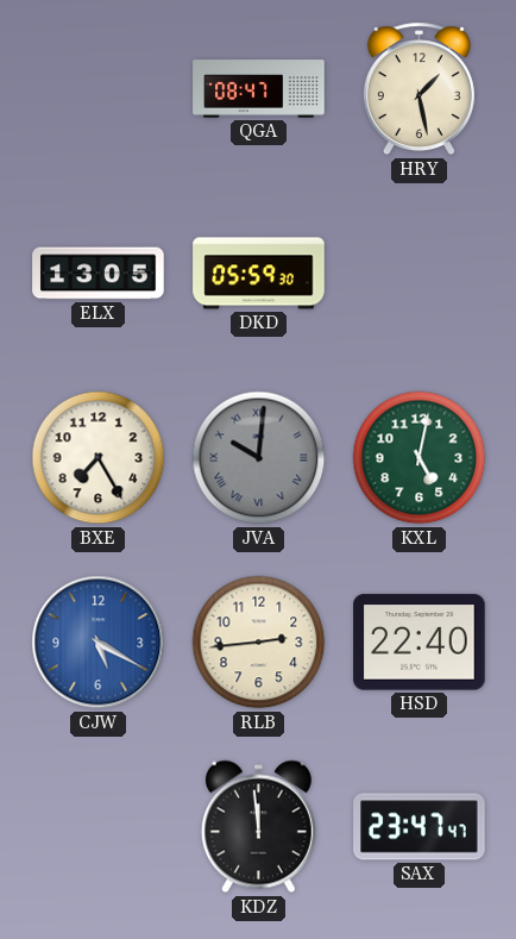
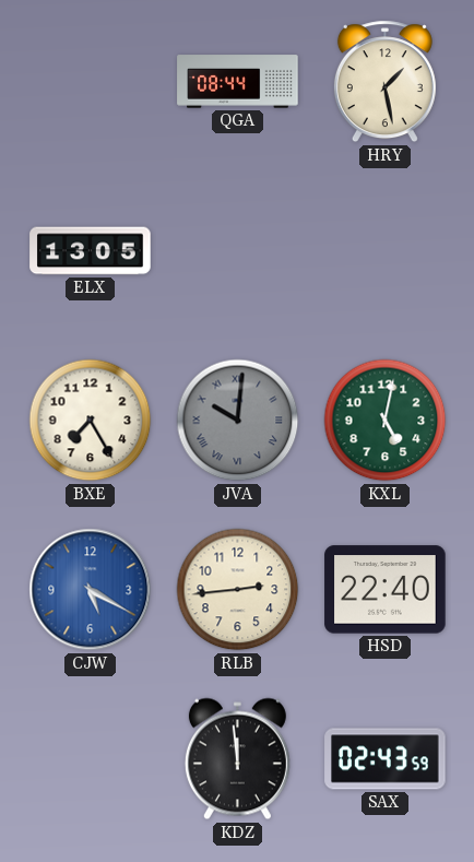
QGA: 08:47 -> 08:44 (238, 82)
DKD: 05:59 -> none (259, 274)
SAX: 23:47 -> 02:43 (386, 759)
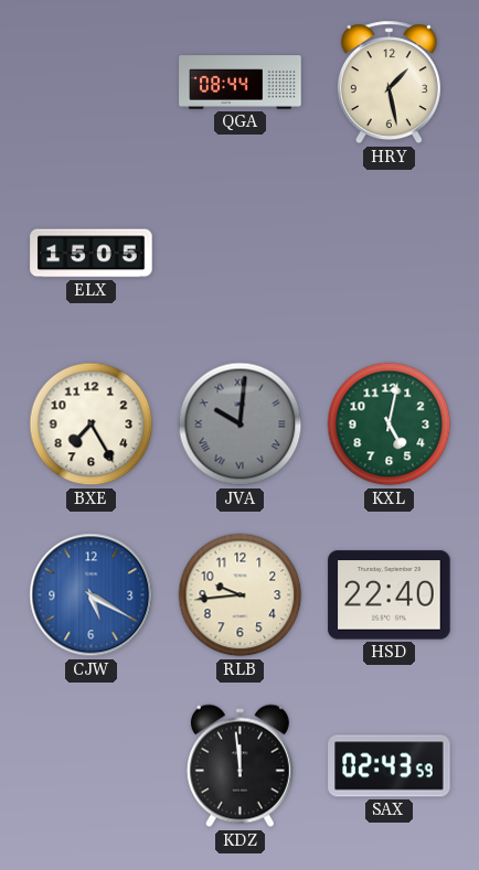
ELX: 13:05 -> 15:05 (92, 254)
RLB: 2:44 -> 9:44 (241, 595)
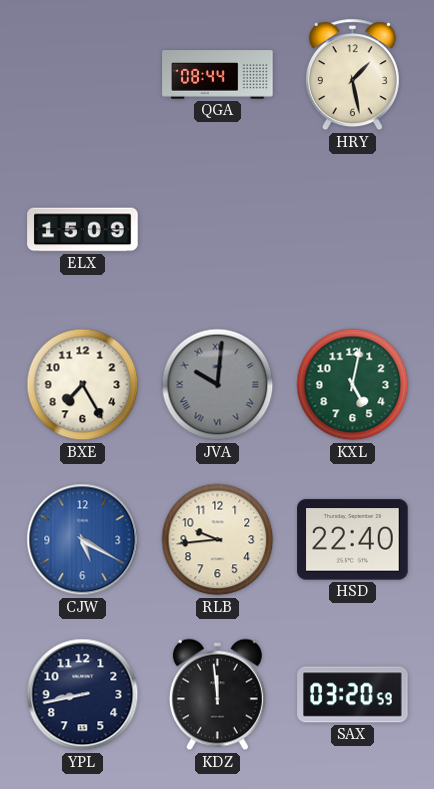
ELX: 15:05 -> 15:09 (83, 230)
YPL: none -> 8:43 (83, 695)
SAX: 02:43 -> 03:20 (353, 695)
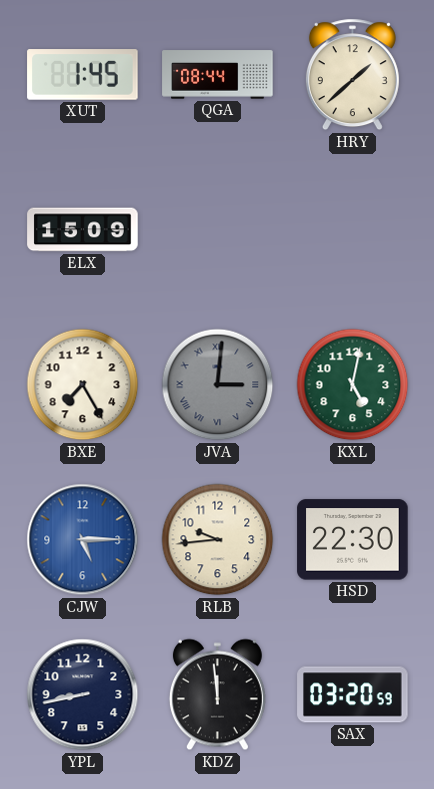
XUT: none -> 1:45 (83, 75)
HRY: 1:28 -> 1:38 (352, 75)
JVA: 10:01 -> 3:01 (218, 385)
CJW: 5:20 -> 5:15 (83, 540)
HSD: 22:40 -> 22:30 (353, 540)
